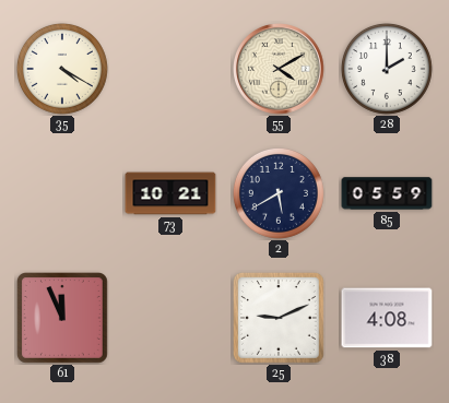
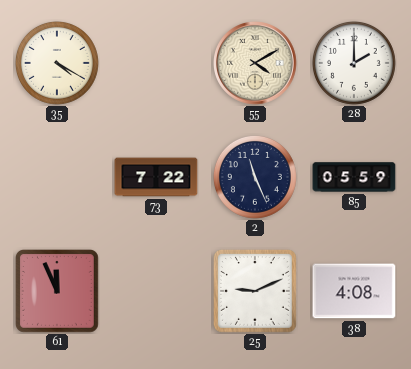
73: 10:21 -> 7:22 (156, 177)
2: 5:40 -> 11:26 (255, 177)
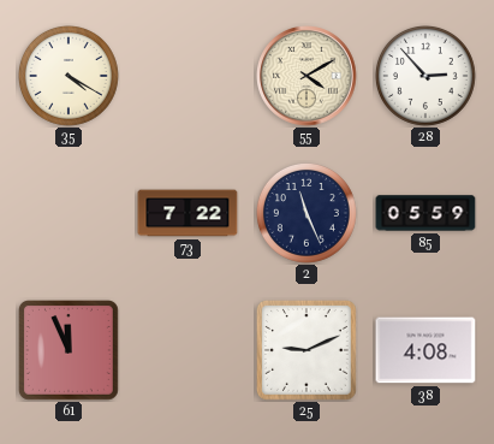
28: 2:00 -> 2:53 (425, 76)
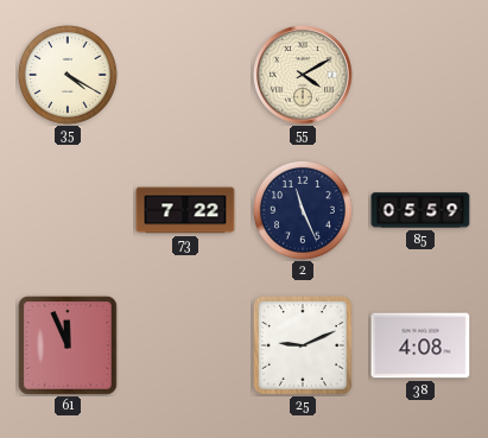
28: 2:53 -> none (425, 76)
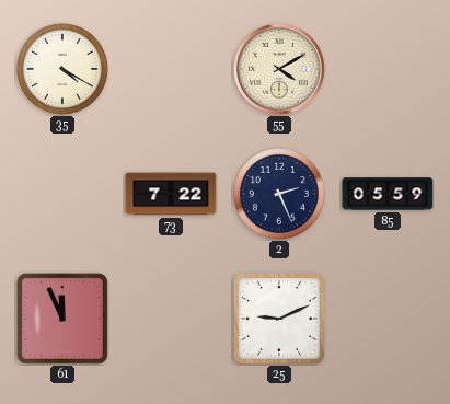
2: 11:26 -> 2:26 (279, 194)
38: 4:08 -> none (420, 345)
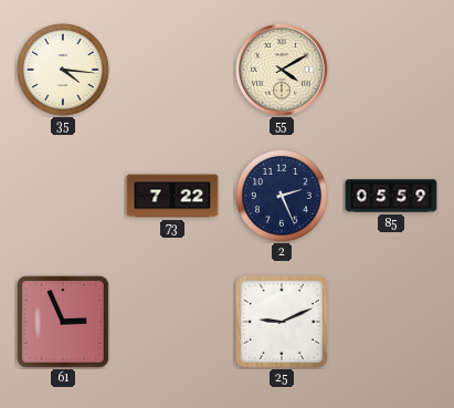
35: 4:20 -> 4:16 (63, 70)
61: 11:56 -> 2:56 (63, 322)
